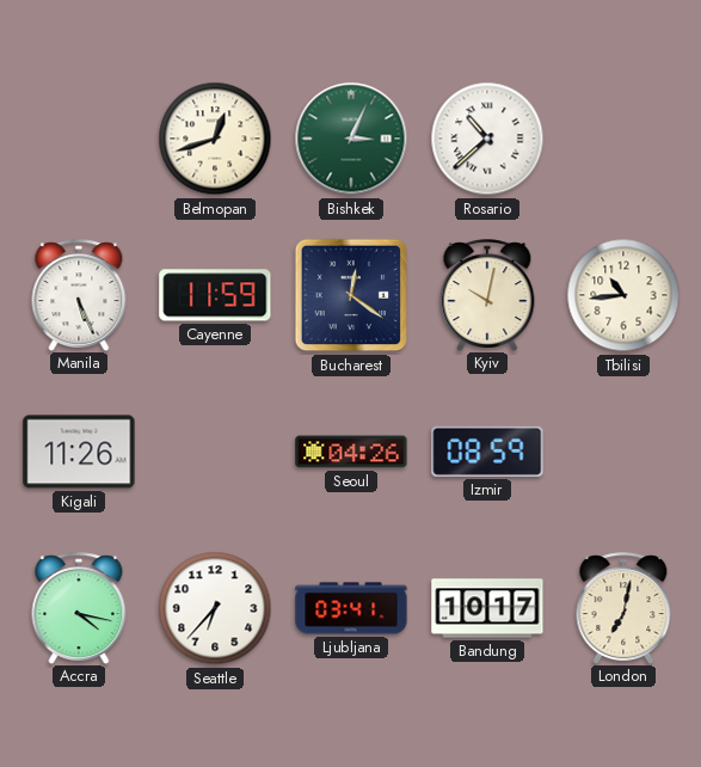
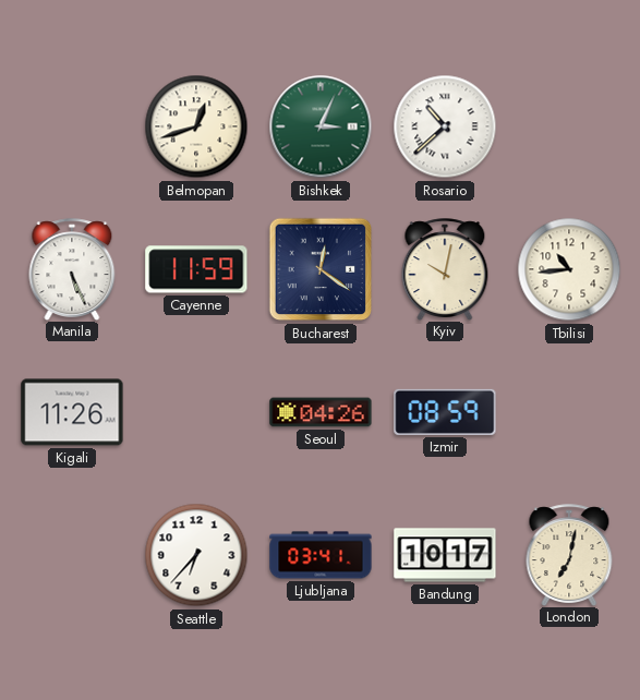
Accra: 4:17 -> none (79, 608)
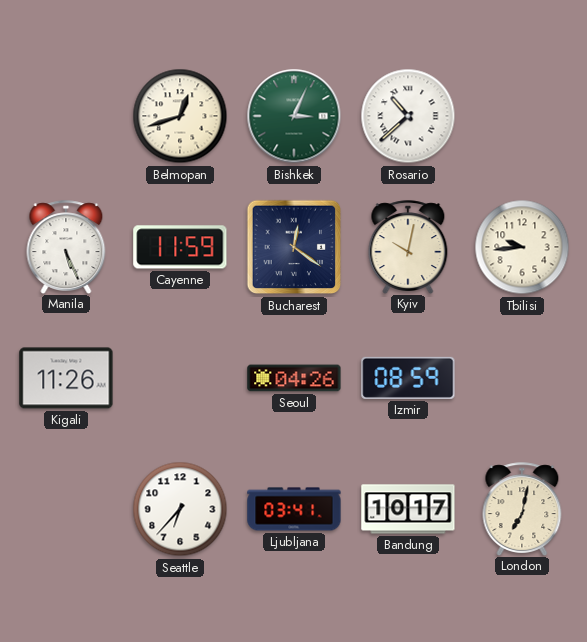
Tbilisi: 10:44 -> 9:44 (522, 247)
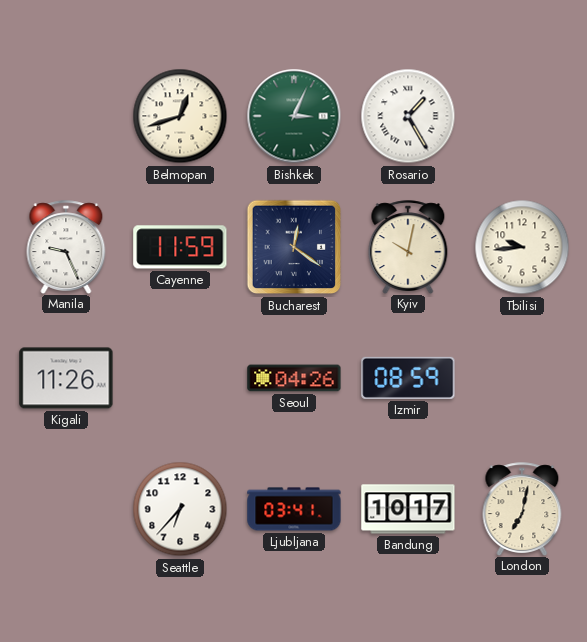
Rosario: 10:38 -> 1:25 (408, 116)
Manila: 5:26 -> 9:26 (66, 247)
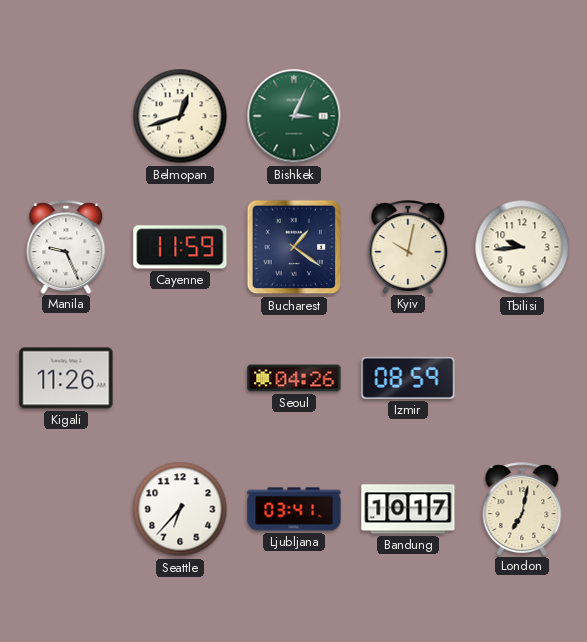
Rosario: 1:25 -> none (408, 116)
Bucharest: 12:21 -> 1:21 (294, 247)
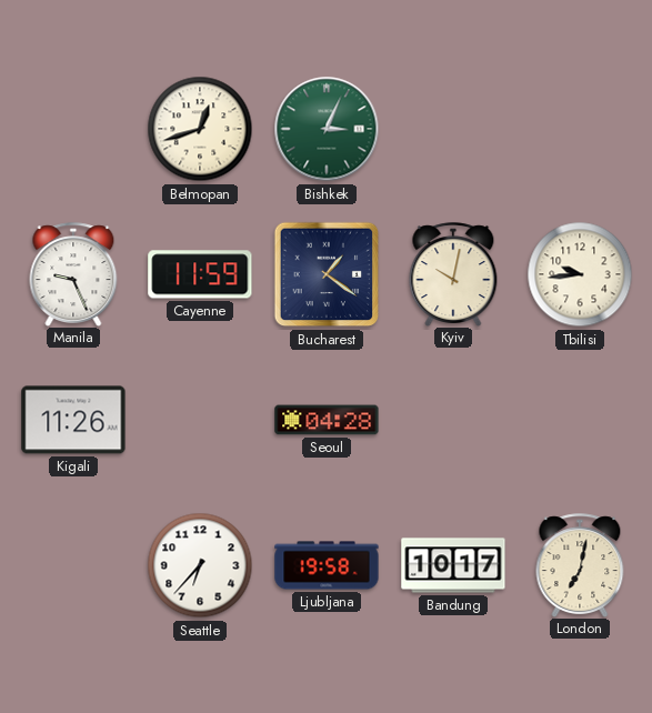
Seoul: 04:26 -> 04:28 (327, 420)
Izmir: 08:59 -> none (408, 378)
Ljubljana: 03:41 -> 19:58 (327, 565)
